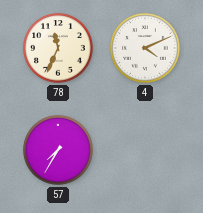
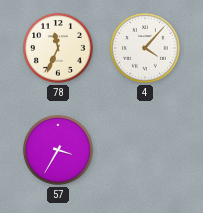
4: 4:11 -> 4:07 (145, 48)
57: 7:35 -> 3:35 (58, 150)
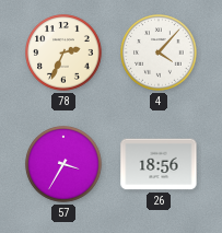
78: 11:34 -> 2:34 (63, 53)
26: none -> 18:56 (159, 164)
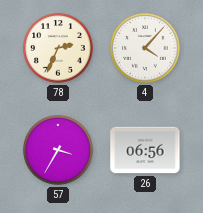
26: 18:56 -> 06:56 (145, 150)
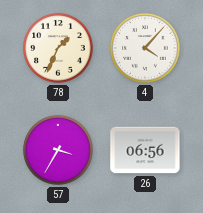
78: 2:34 -> 1:34 (58, 48)
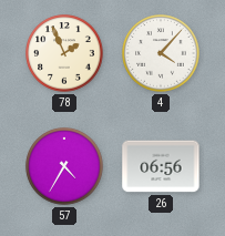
78: 1:34 -> 1:56 (64, 53)
57: 3:35 -> 4:35 (64, 166)
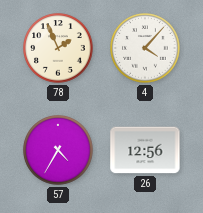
26: 06:56 -> 12:56 (145, 150)
